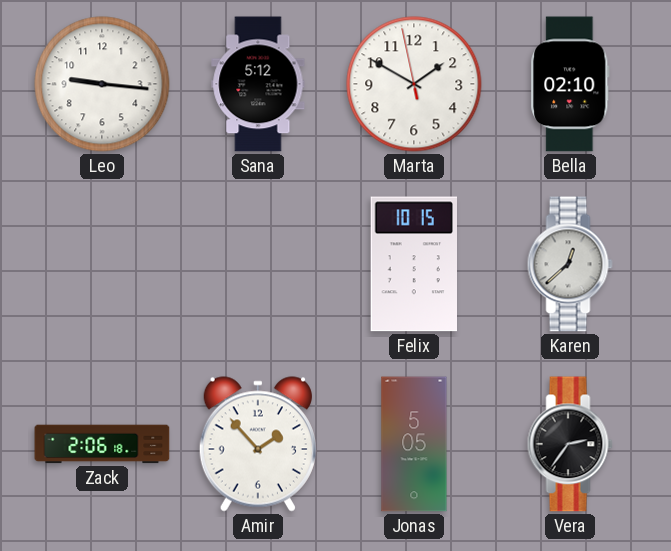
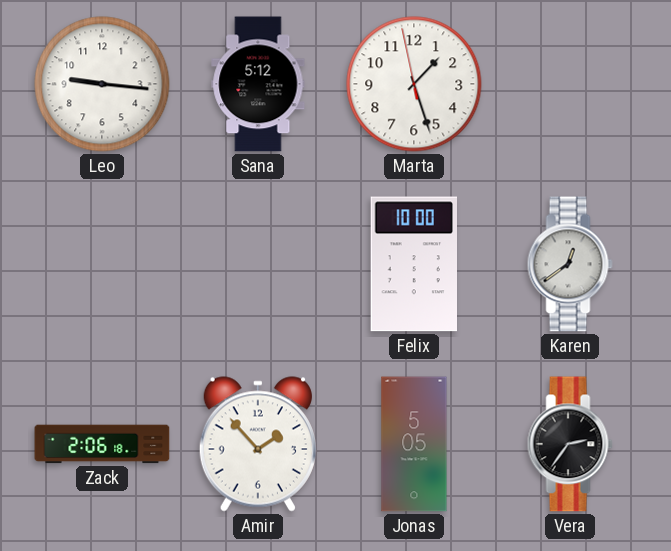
Marta: 1:49 -> 1:26 (414, 84)
Bella: 02:10 -> none (570, 84)
Felix: 10:15 -> 10:00 (413, 264)
Karen: 12:38 -> 12:39 (570, 264)
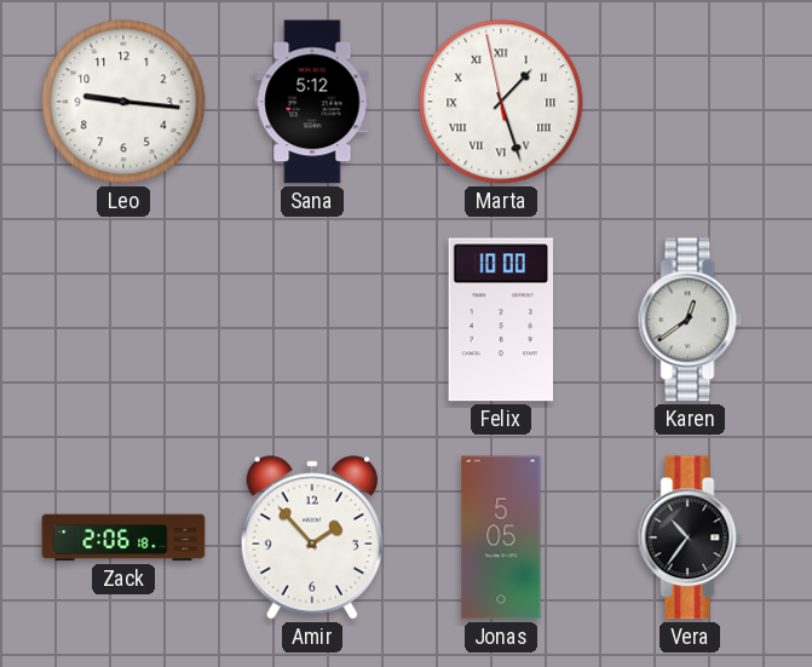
Marta numerals: Arabic -> Roman (501, 102)
Vera: 2:36 -> 10:36 (690, 537)
